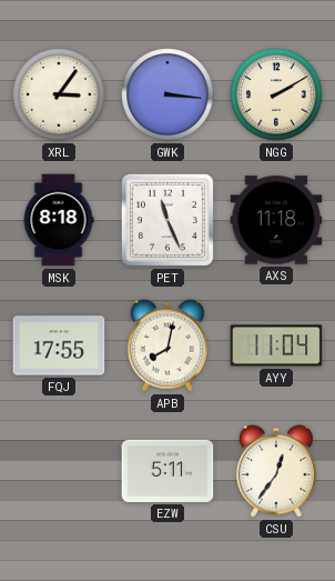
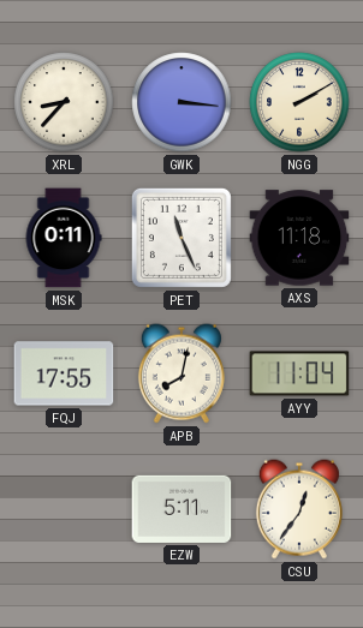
XRL: 3:06 -> 8:37 (64, 102)
MSK: 8:18 -> 0:11 (64, 238)
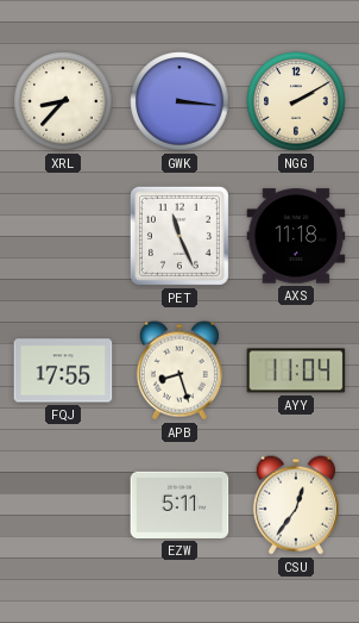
MSK: 0:11 -> none (64, 238)
APB: 8:02 -> 8:27 (179, 370)
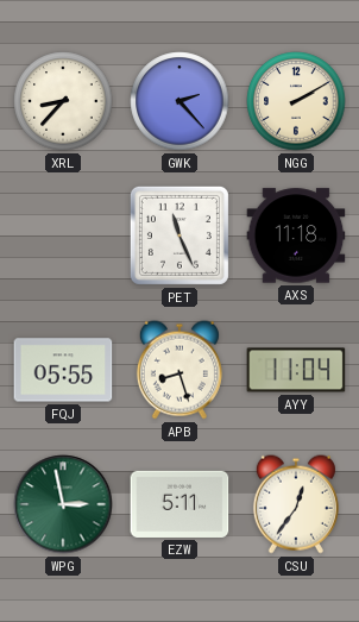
GWK: 3:16 -> 2:23 (179, 101)
FQJ: 17:55 -> 05:55 (63, 370)
WPG: none -> 2:58 (63, 504)
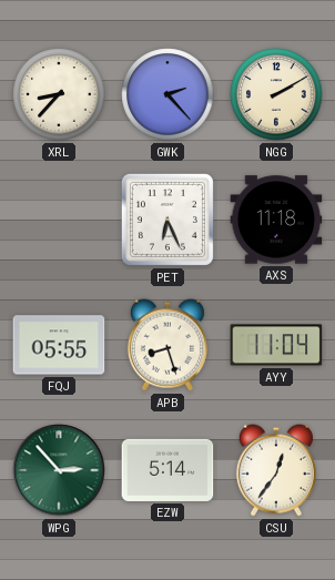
PET: 11:26 -> 6:26 (167, 220)
WPG: 2:58 -> 2:53 (59, 470)
EZW: 5:11 -> 5:14 (167, 470)
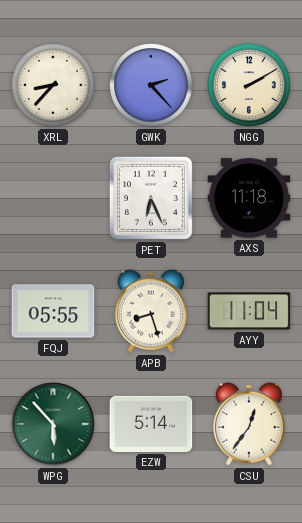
WPG: 2:53 -> 5:53 (53, 424)
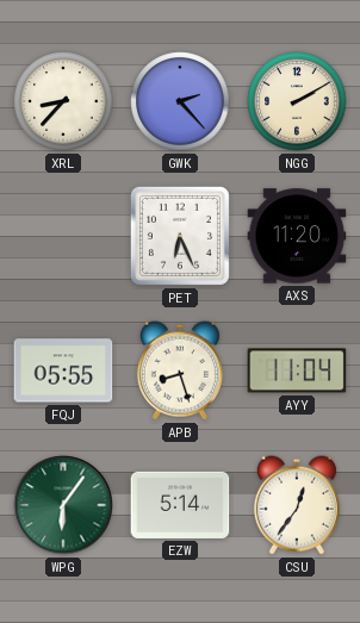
AXS: 11:18 -> 11:20 (297, 236)
WPG: 5:53 -> 6:06 (63, 505)
